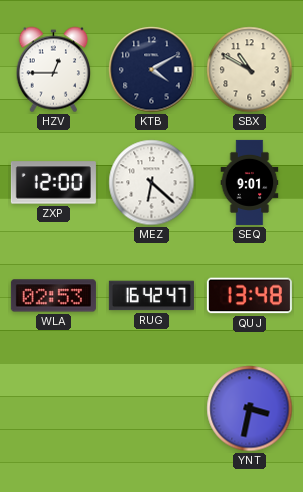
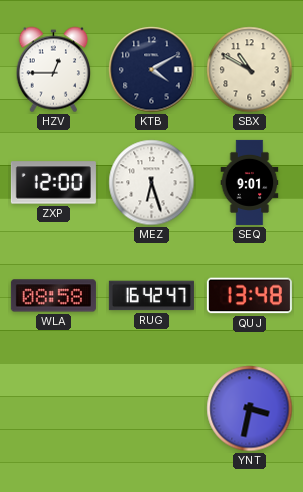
MEZ: 6:22 -> 6:27 (152, 183)
WLA: 02:53 -> 08:58 (53, 296)
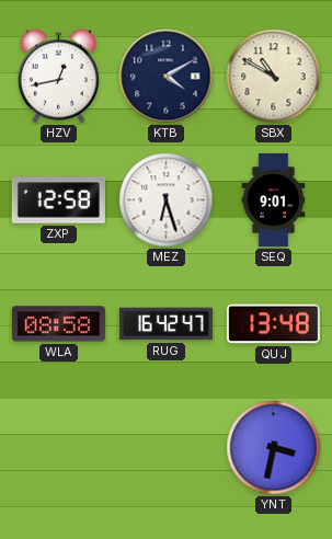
HZV: 12:45 -> 12:43 (59, 77)
ZXP: 12:00 -> 12:58 (58, 200)
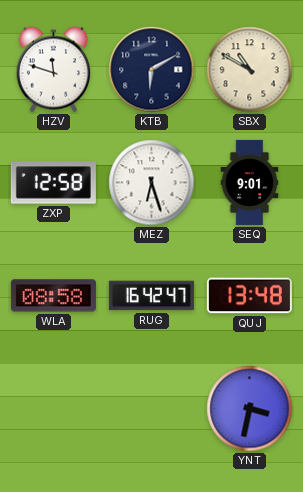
HZV: 12:43 -> 11:48 (54, 70)
KTB: 4:10 -> 6:10 (152, 70)
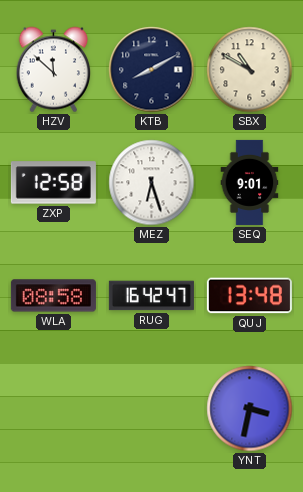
HZV: 11:48 -> 11:52 (54, 70)
KTB: 6:10 -> 8:10 (152, 70)
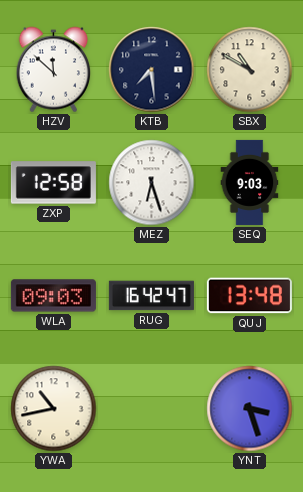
KTB: 8:10 -> 7:29 (152, 70)
SEQ: 9:01 -> 9:03 (250, 182)
WLA: 08:58 -> 09:03 (53, 296)
YWA: none -> 10:43 (54, 409)
YNT: 3:32 -> 3:27 (250, 409)
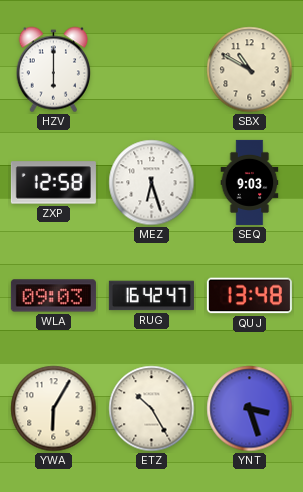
HZV: 11:52 -> 6:00 (54, 70)
KTB: 7:29 -> none (152, 70)
YWA: 10:43 -> 6:05 (54, 409)
ETZ: none -> 10:25 (152, 409)
